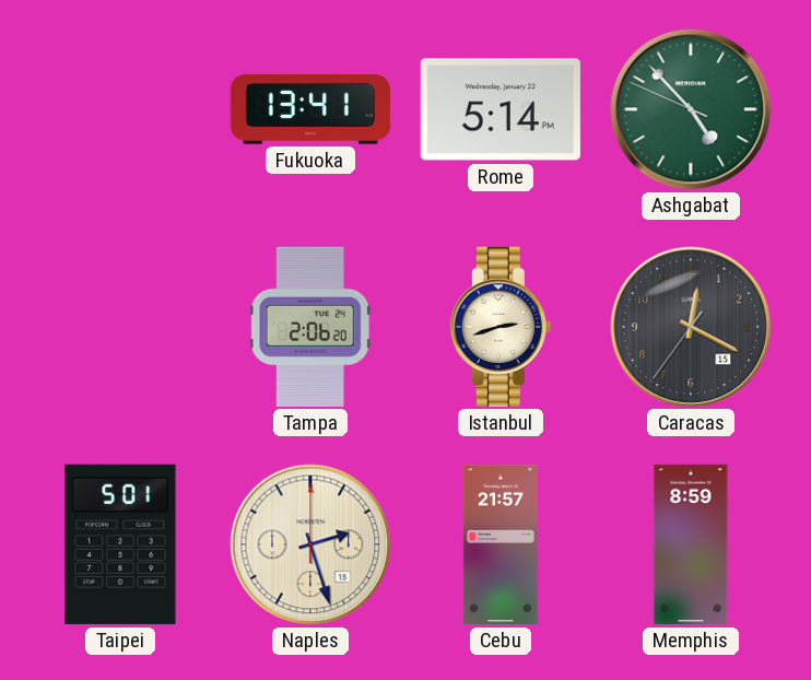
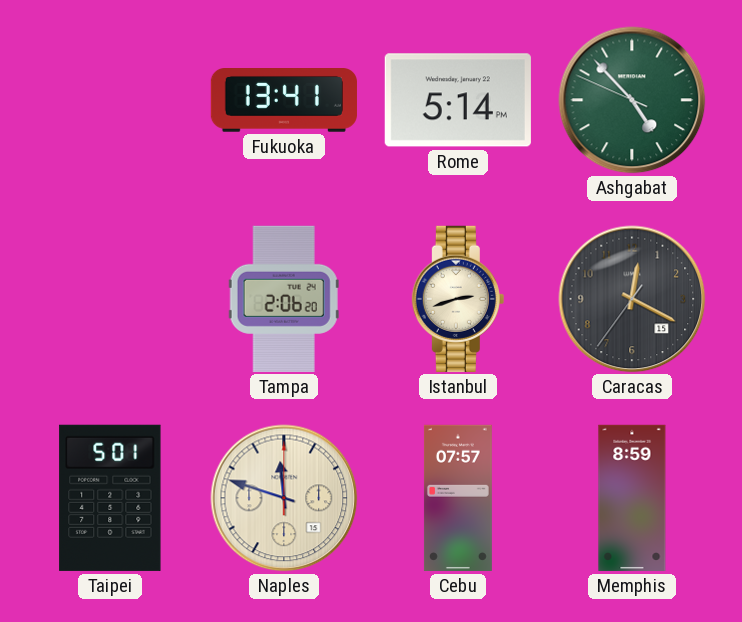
Naples: 2:27 -> 11:48 (284, 498)
Cebu: 21:57 -> 07:57 (458, 498)
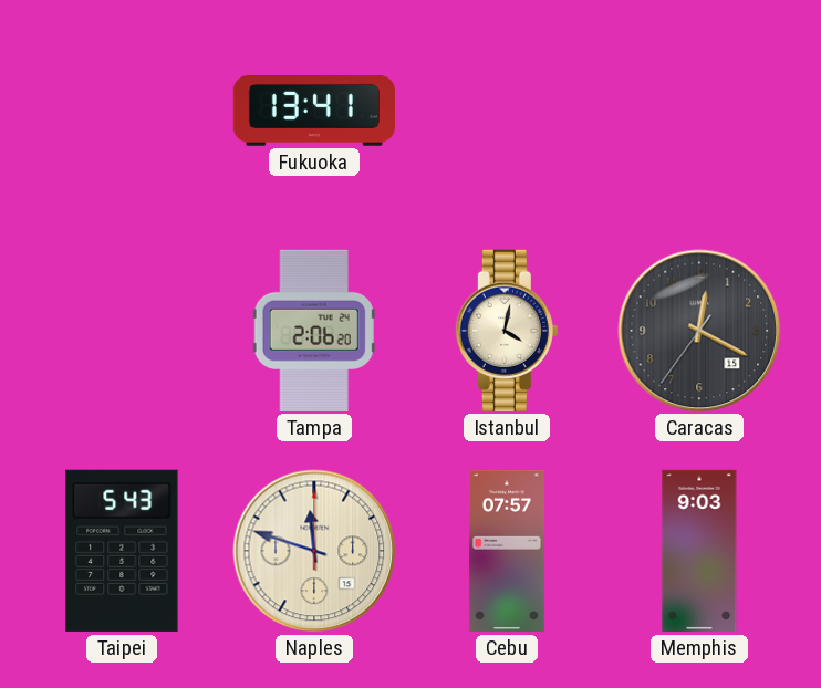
Rome: 5:14 -> none (458, 100)
Ashgabat: 4:52 -> none (632, 100)
Istanbul: 2:42 -> 4:02 (507, 331)
Taipei: 5:01 -> 5:43 (122, 551)
Memphis: 8:59 -> 9:03 (699, 551)
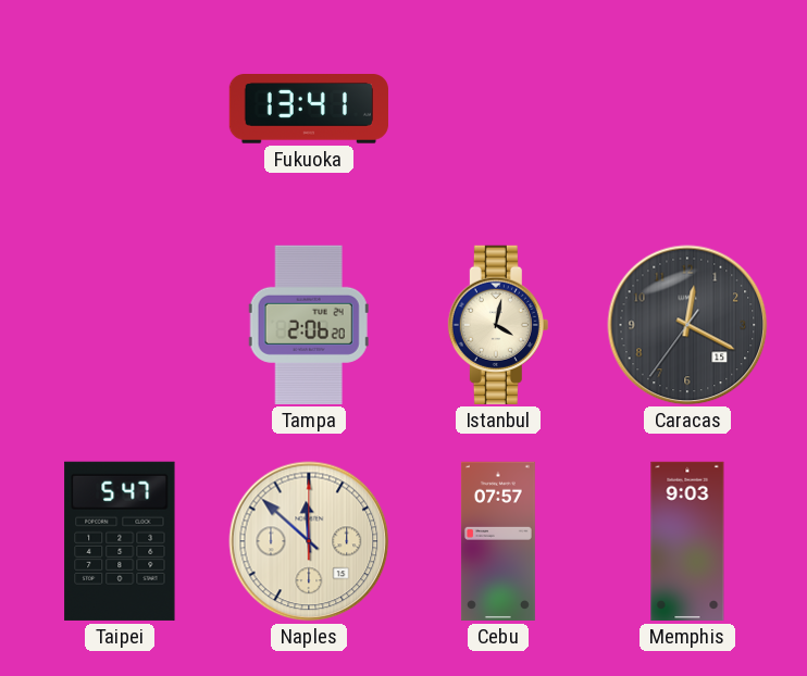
Taipei: 5:43 -> 5:47 (120, 541)
Naples: 11:48 -> 11:52 (309, 541)
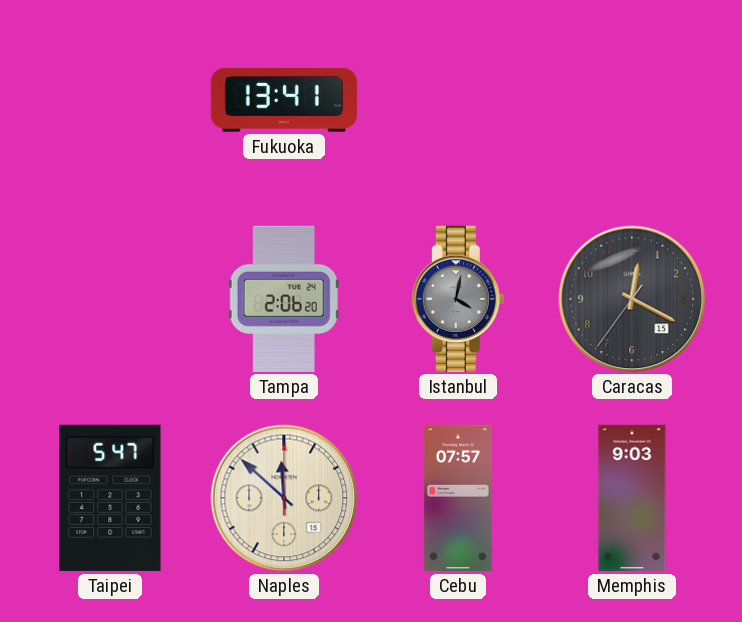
Istanbul dial: cream -> grey (458, 299)
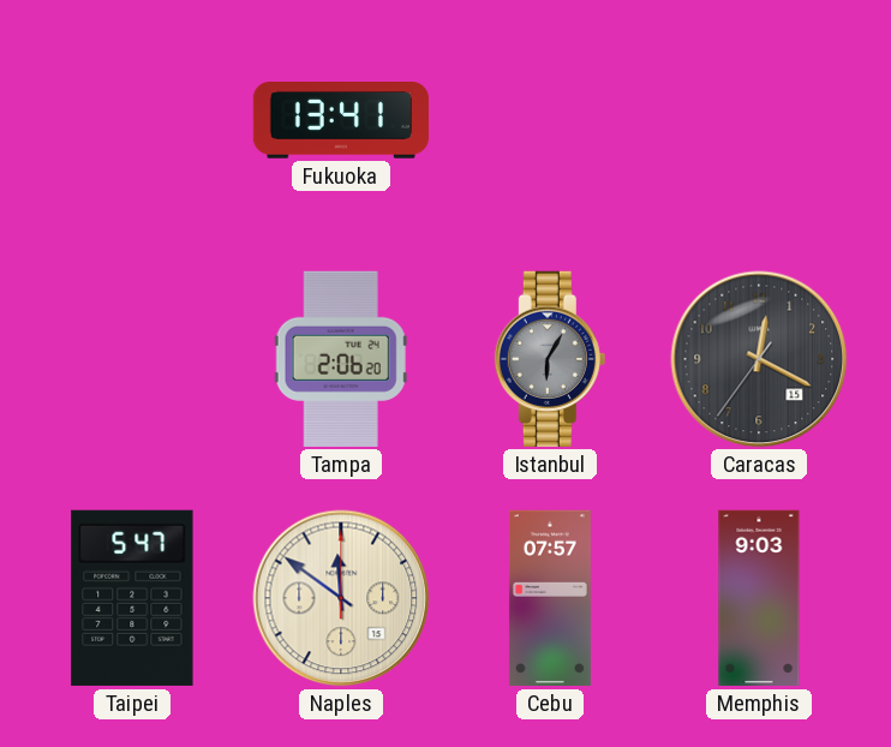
Istanbul: 4:02 -> 6:05 (550, 359)
Naples: 11:52 -> 11:51 (341, 598)
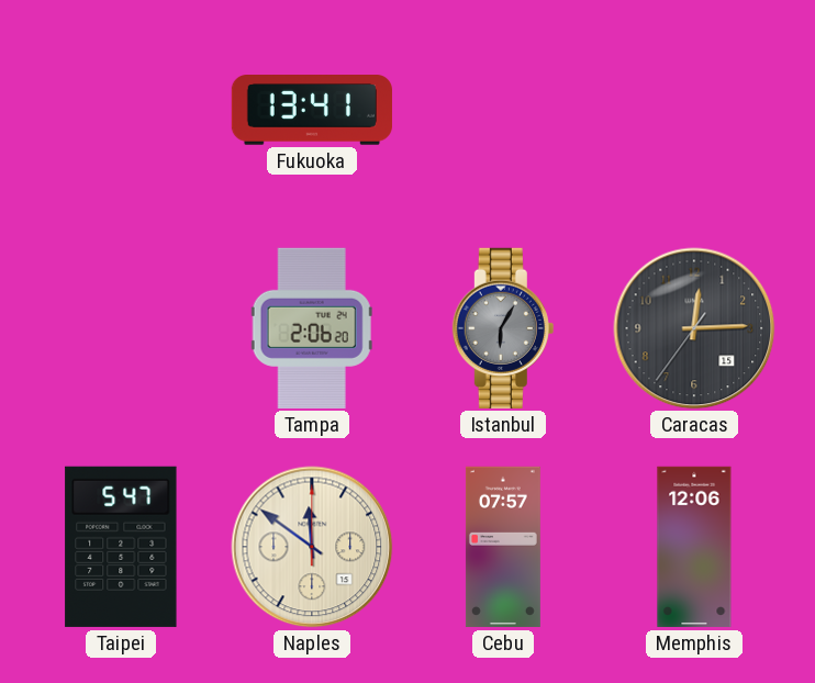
Caracas: 12:19 -> 12:14 (694, 328)
Memphis: 9:03 -> 12:06 (694, 547)
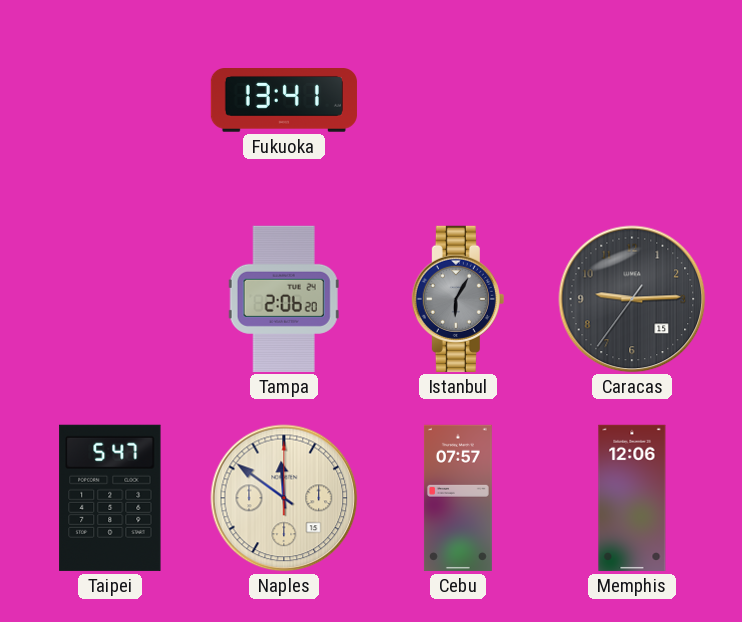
Caracas: 12:14 -> 9:14 (632, 299)
